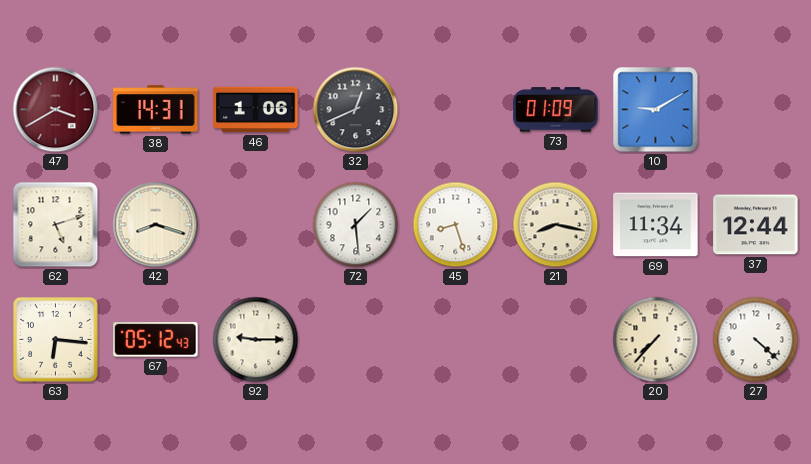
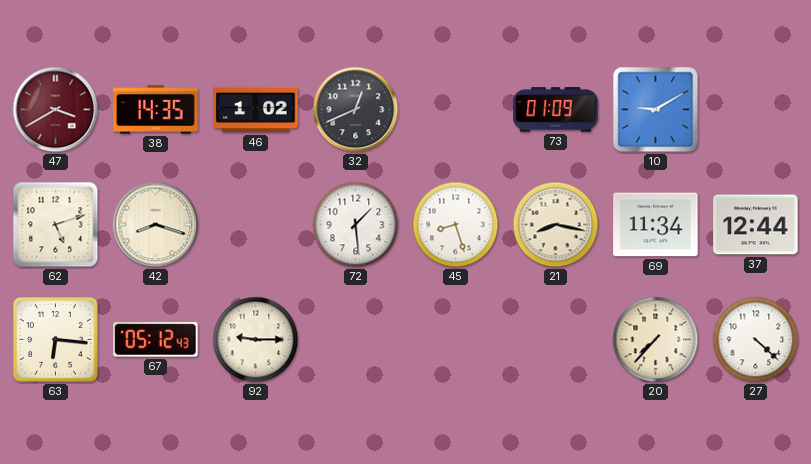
38: 14:31 -> 14:35 (156, 110)
46: 1:06 -> 1:02 (256, 110)
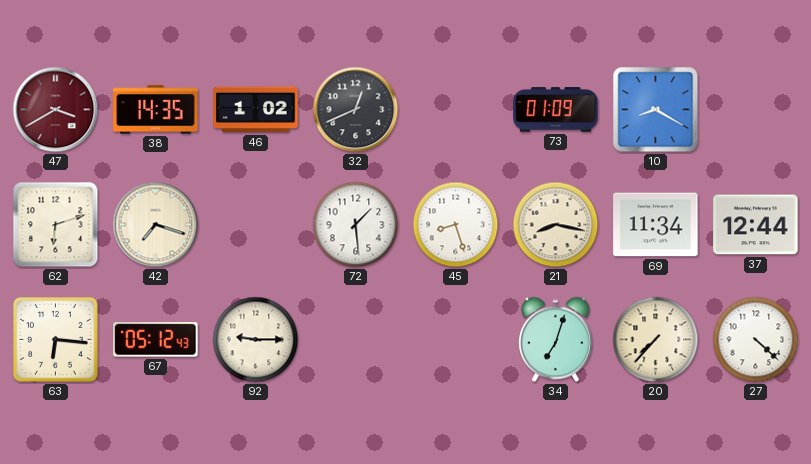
10: 9:10 -> 8:20 (656, 110)
62: 5:12 -> 6:12 (56, 225)
42: 8:18 -> 7:18 (156, 225)
34: none -> 7:03 (556, 340)
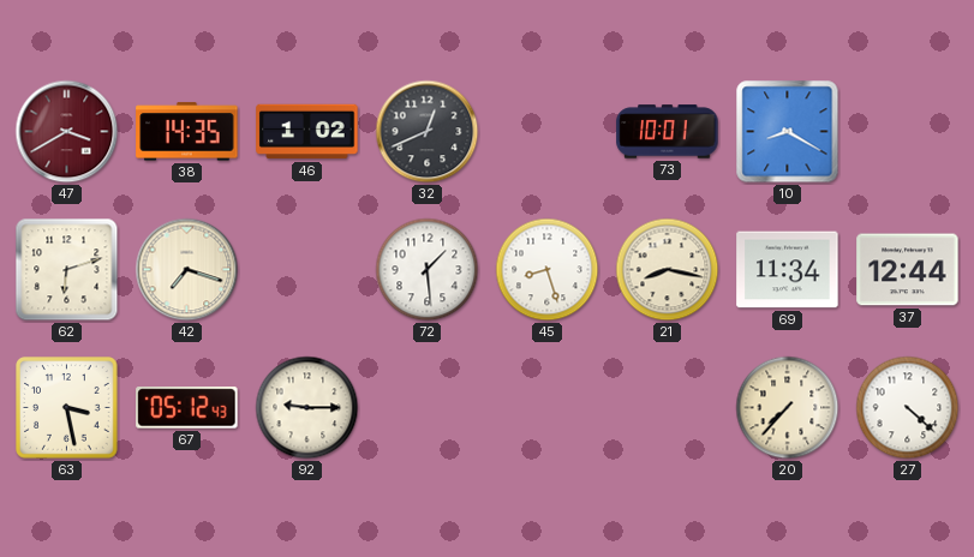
73: 01:09 -> 10:01 (668, 132)
63: 6:16 -> 3:28 (67, 408)
34: 7:03 -> none (556, 340)
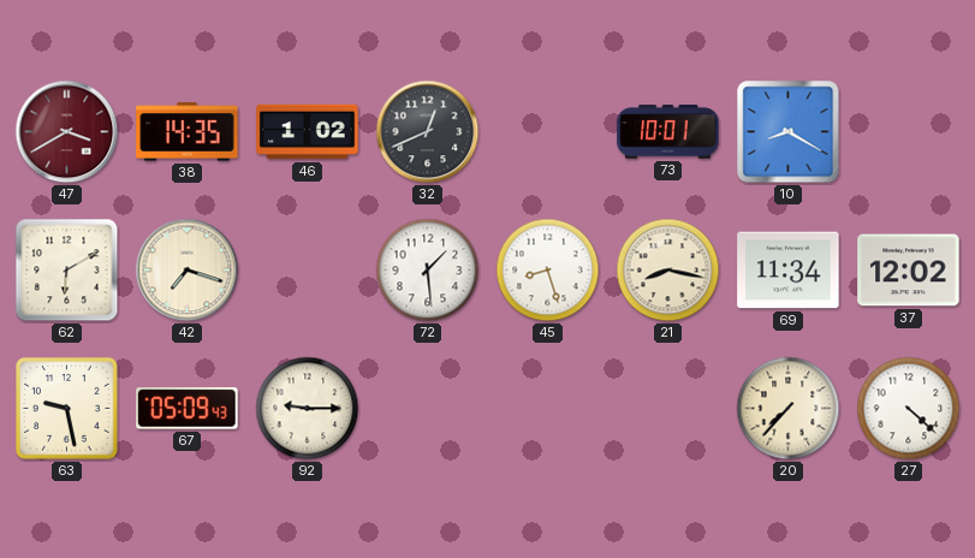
62: 6:12 -> 6:10 (67, 271)
37: 12:44 -> 12:02 (909, 271)
63: 3:28 -> 9:28 (67, 409)
67: 05:12 -> 05:09 (188, 409)
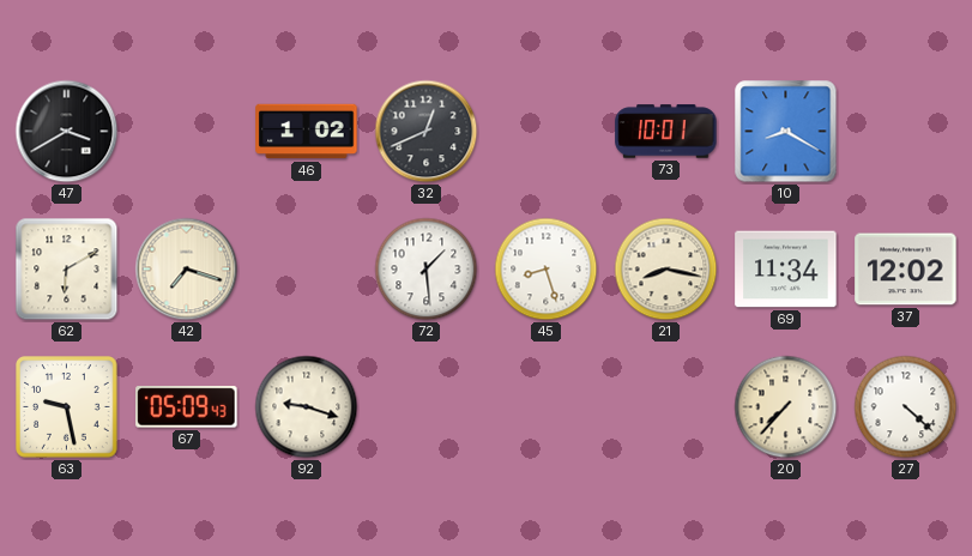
47 dial: burgundy -> black (67, 132)
38: 14:35 -> none (188, 132)
92: 9:15 -> 9:18 (307, 407)
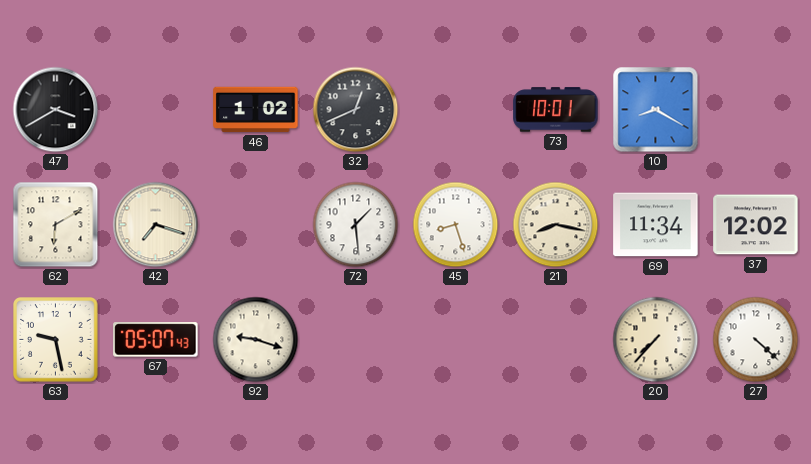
67: 05:09 -> 05:07 (156, 340)
